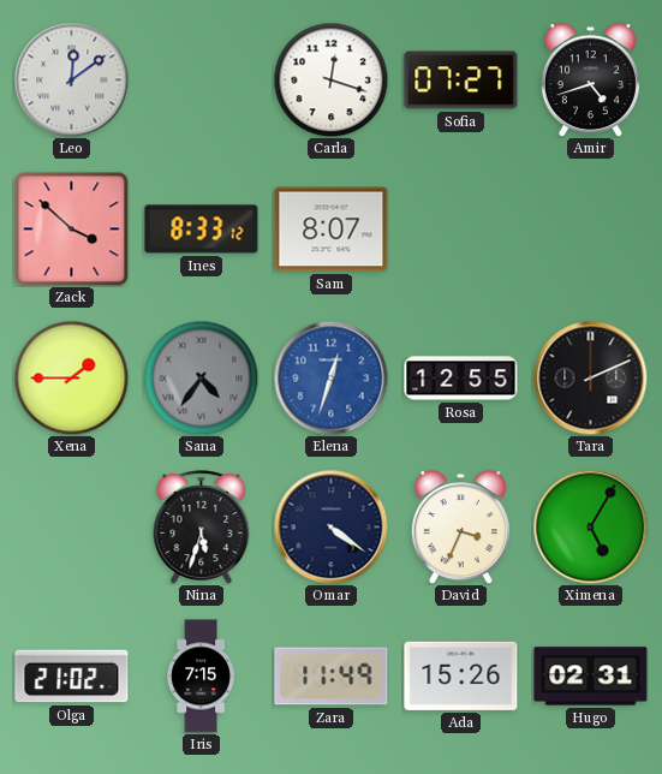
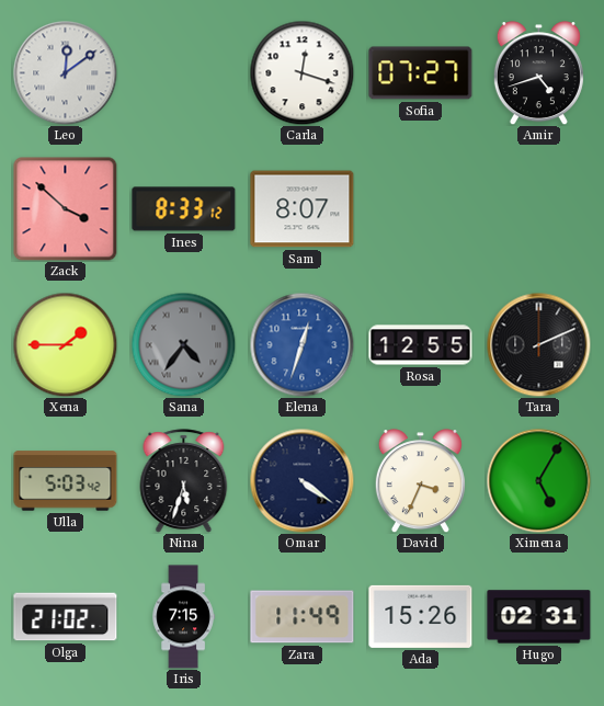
Ulla: none -> 5:03 (66, 481)
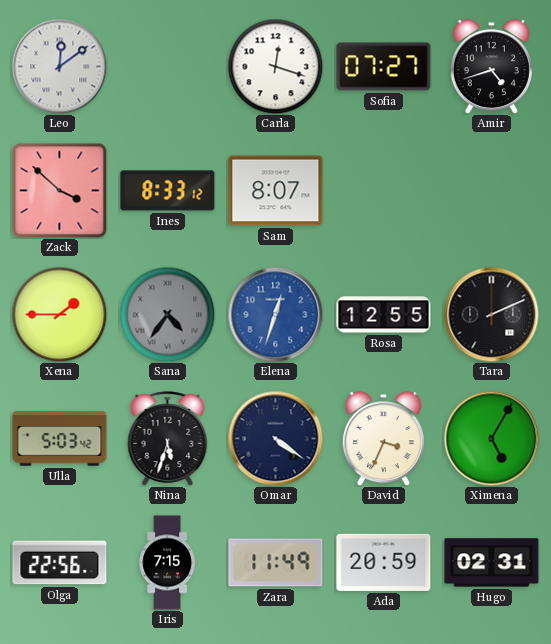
Olga: 21:02 -> 22:56 (60, 563)
Ada: 15:26 -> 20:59 (384, 562)
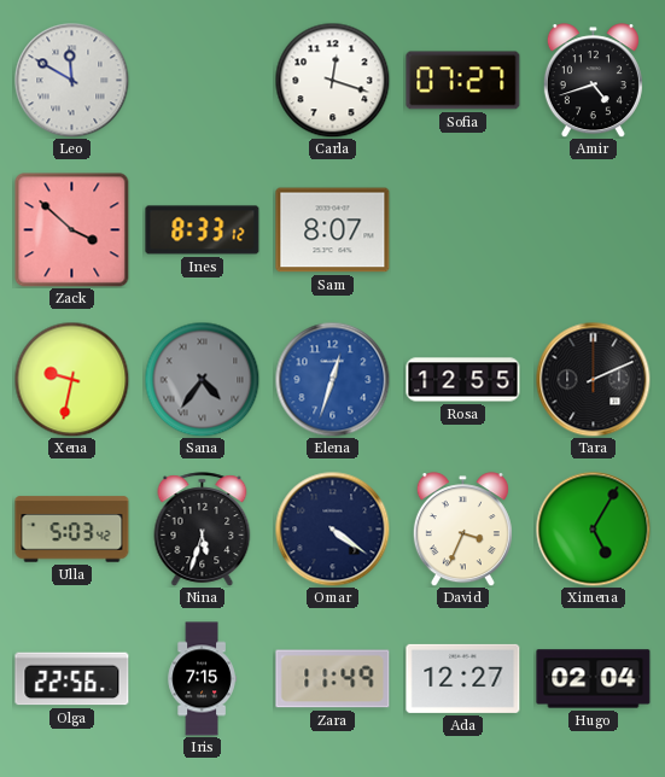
Leo: 12:09 -> 11:50 (71, 80)
Xena: 1:45 -> 9:32 (71, 379)
Ada: 20:59 -> 12:27 (463, 678)
Hugo: 02:31 -> 02:04 (594, 679)
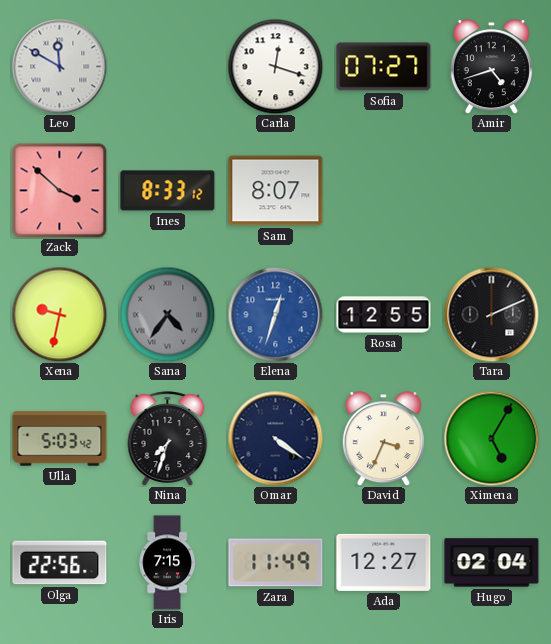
Nina: 5:33 -> 7:33 (168, 439)
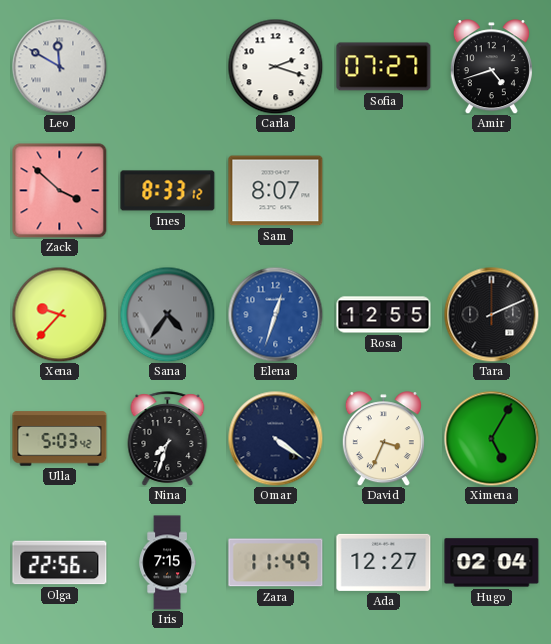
Carla: 12:18 -> 2:18 (275, 66)
Xena: 9:32 -> 9:37 (59, 314)
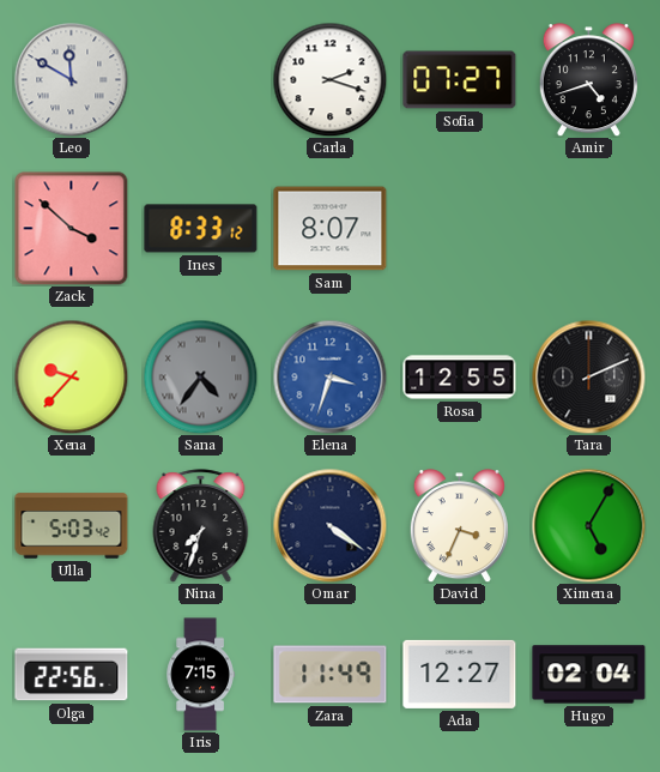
Elena: 12:33 -> 3:33 (329, 376)
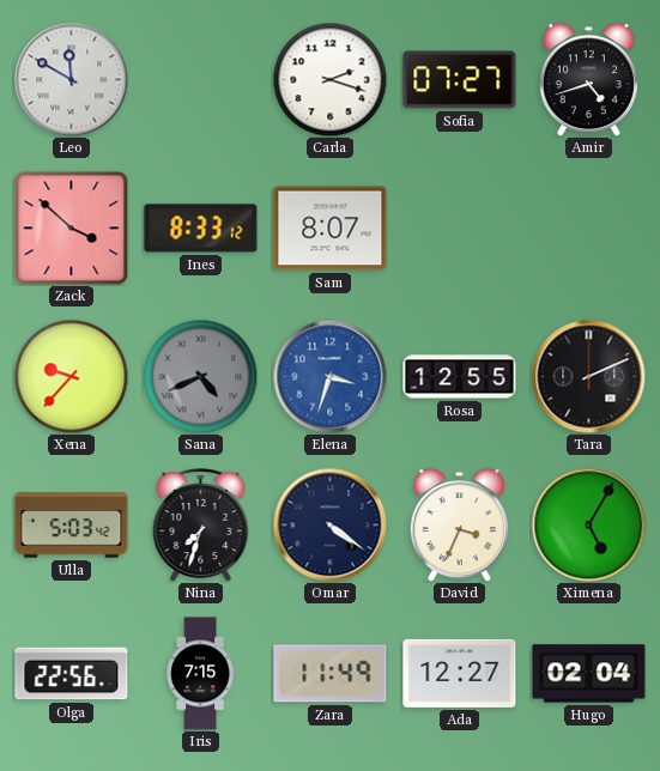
Sana: 4:36 -> 4:41 (200, 376)
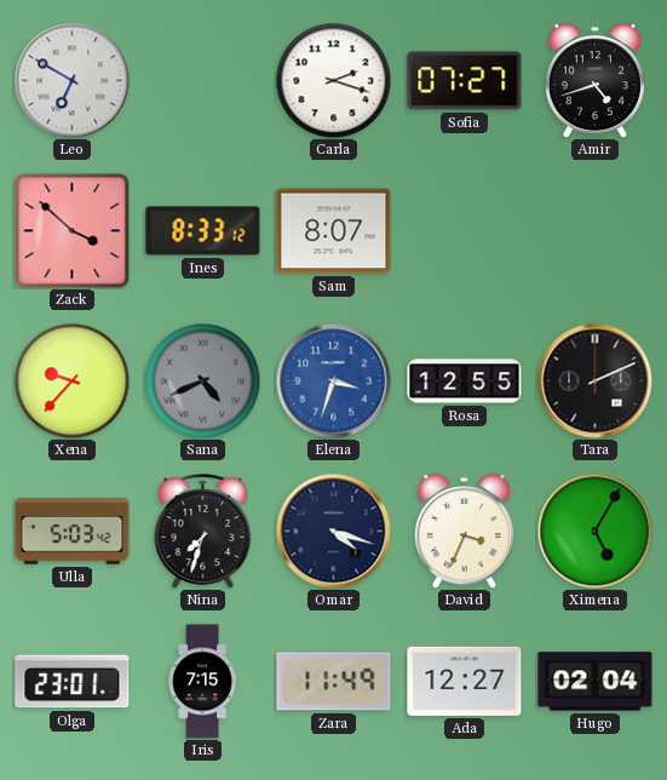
Leo: 11:50 -> 6:50 (71, 80)
Omar: 4:21 -> 4:18 (333, 530)
Olga: 22:56 -> 23:01 (73, 682)
